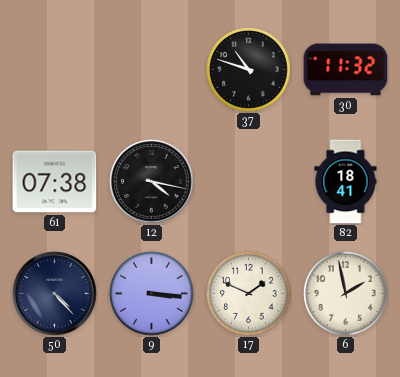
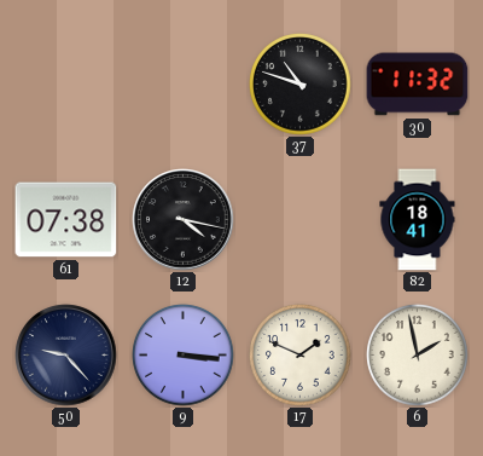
50: 4:23 -> 9:23 (66, 356)
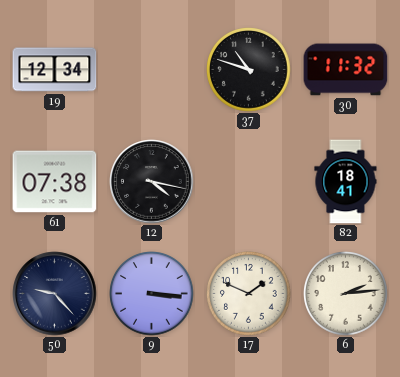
19: none -> 12:34 (55, 70)
6: 1:58 -> 2:14 (346, 294)
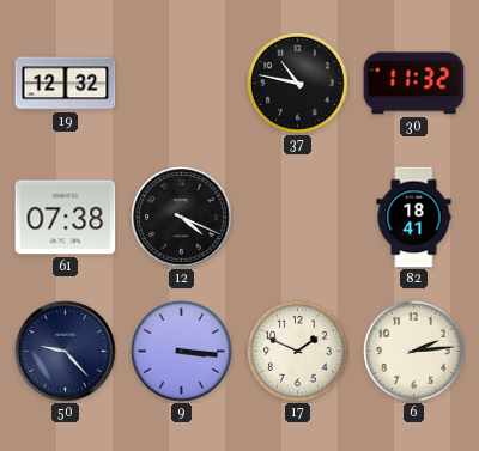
19: 12:34 -> 12:32 (66, 84)
37: 10:48 -> 10:47 (298, 84)
12: 4:17 -> 4:19 (182, 218)
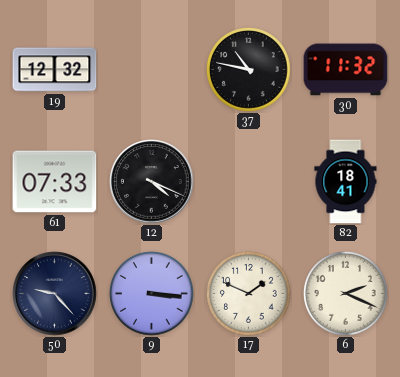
61: 07:38 -> 07:33 (55, 182)
6: 2:14 -> 2:19 (346, 294)
